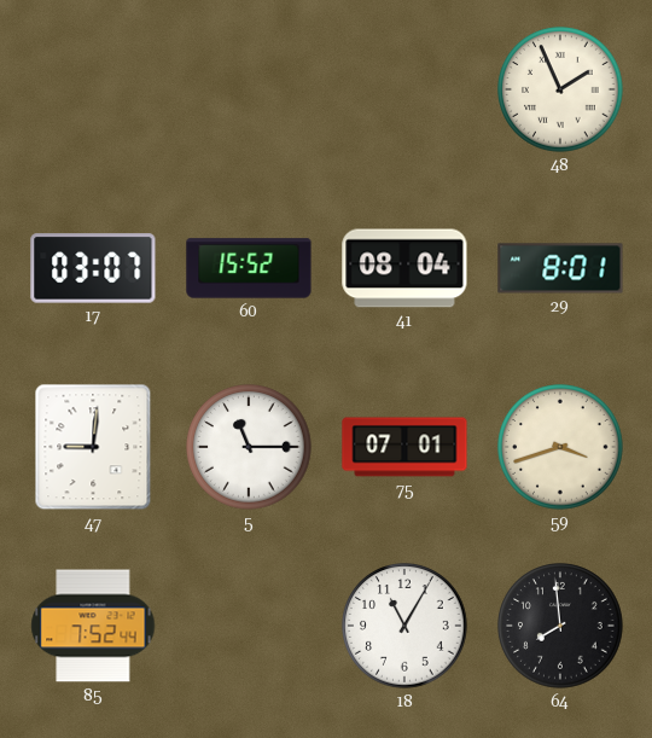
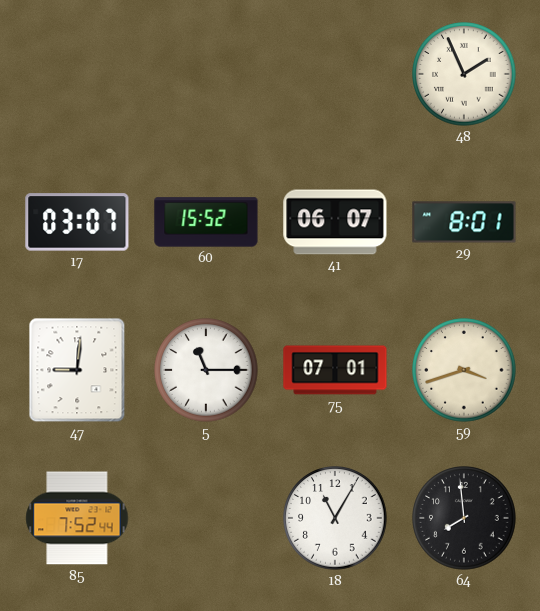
41: 08:04 -> 06:07 (335, 222)
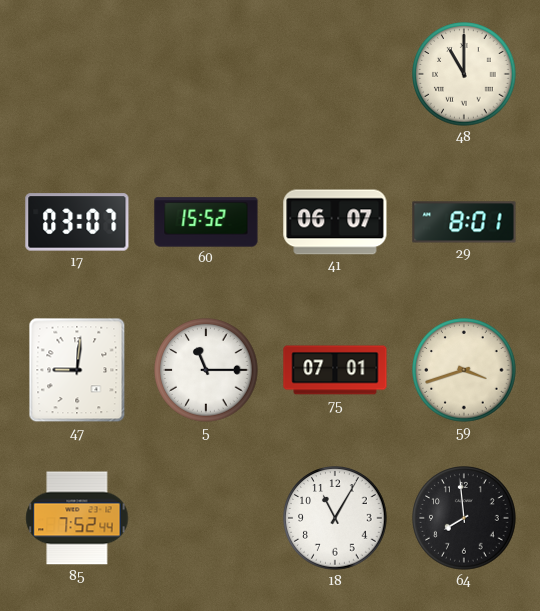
48: 1:56 -> 11:00 (464, 74)
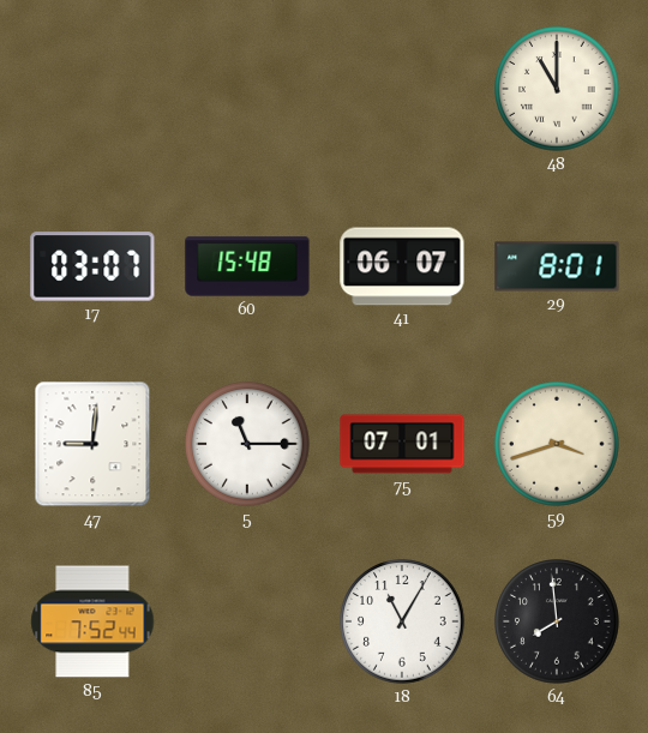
60: 15:52 -> 15:48 (247, 266)
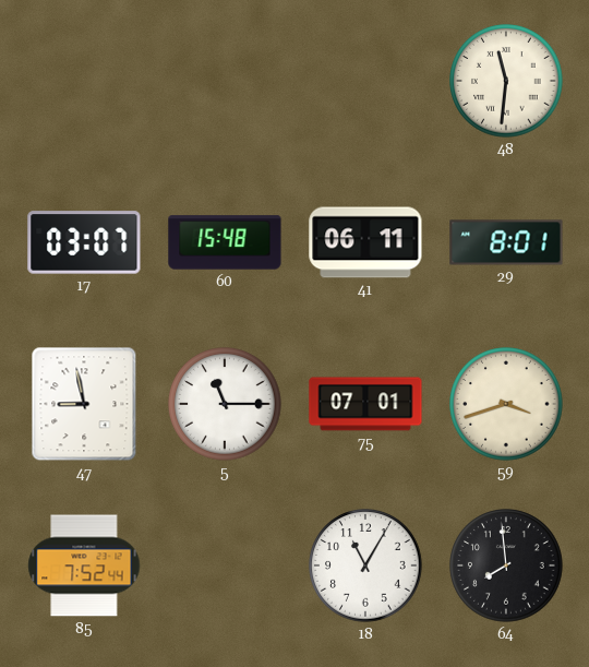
48: 11:00 -> 11:31 (506, 81)
41: 06:07 -> 06:11 (365, 242)
47: 9:01 -> 8:58 (84, 404)
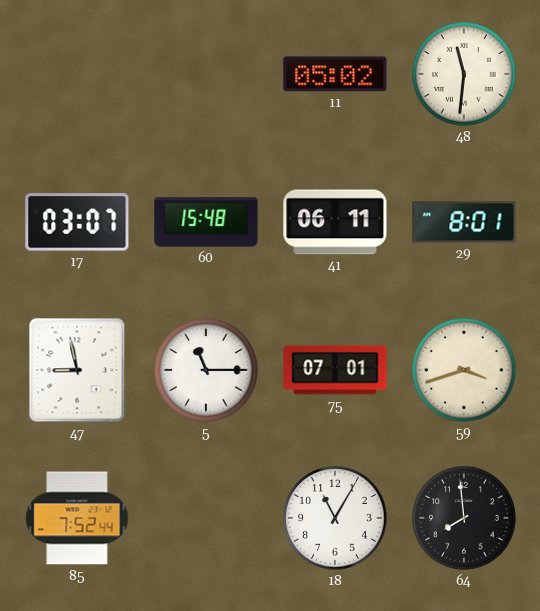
11: none -> 05:02 (335, 74)
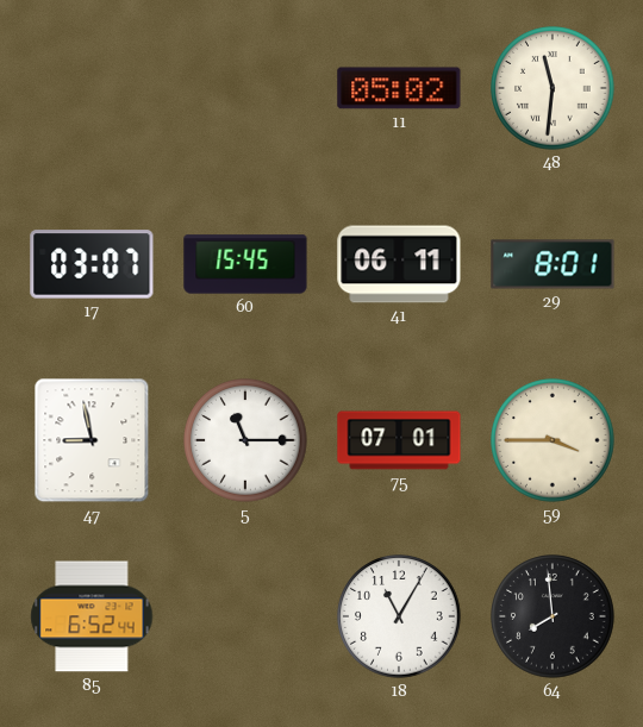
60: 15:48 -> 15:45 (245, 264)
59: 3:42 -> 3:45 (553, 440)
85: 7:52 -> 6:52 (92, 616)
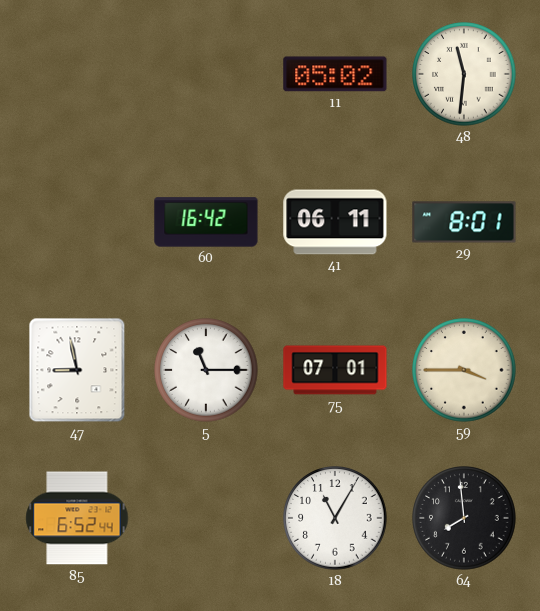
17: 03:07 -> none (92, 264)
60: 15:45 -> 16:42 (206, 222)
